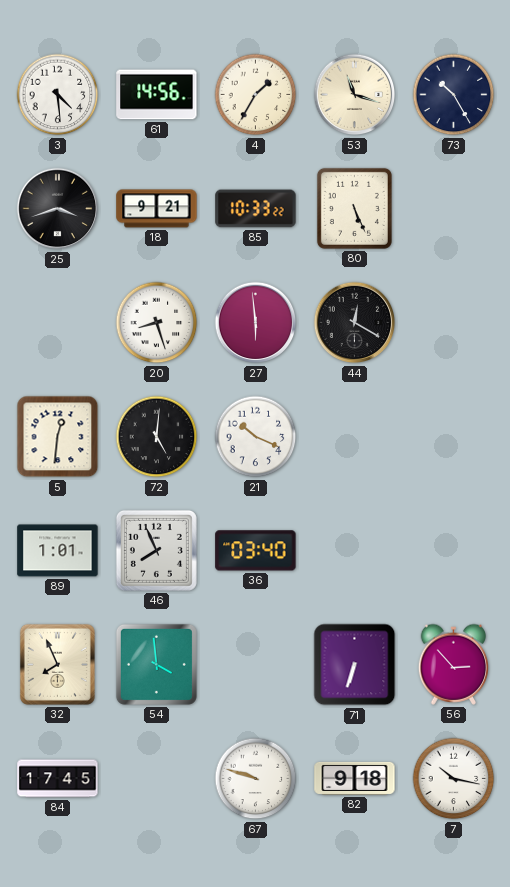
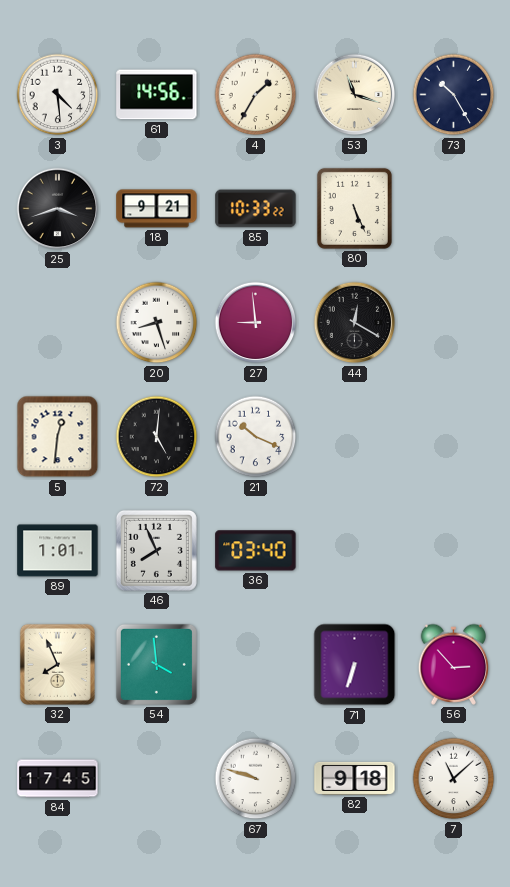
27: 5:59 -> 8:59 (256, 323)
7: 10:17 -> 11:08 (454, 779)
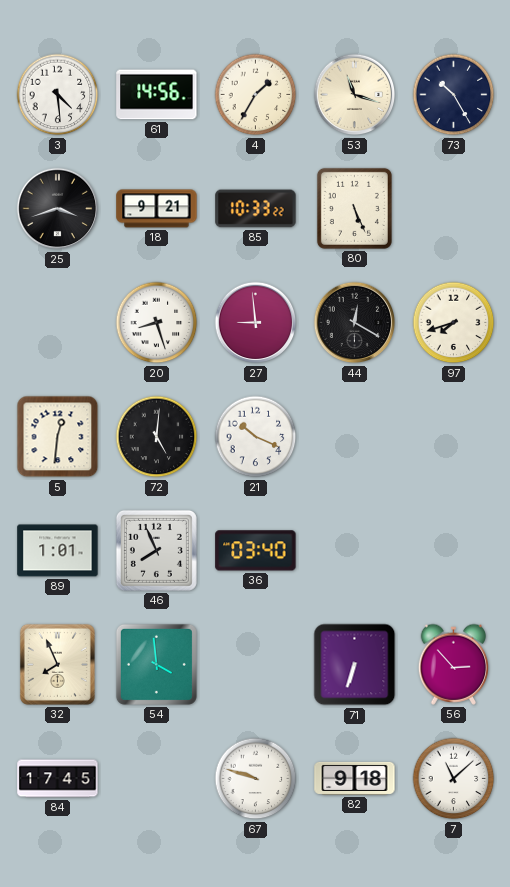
97: none -> 7:42 (454, 323)
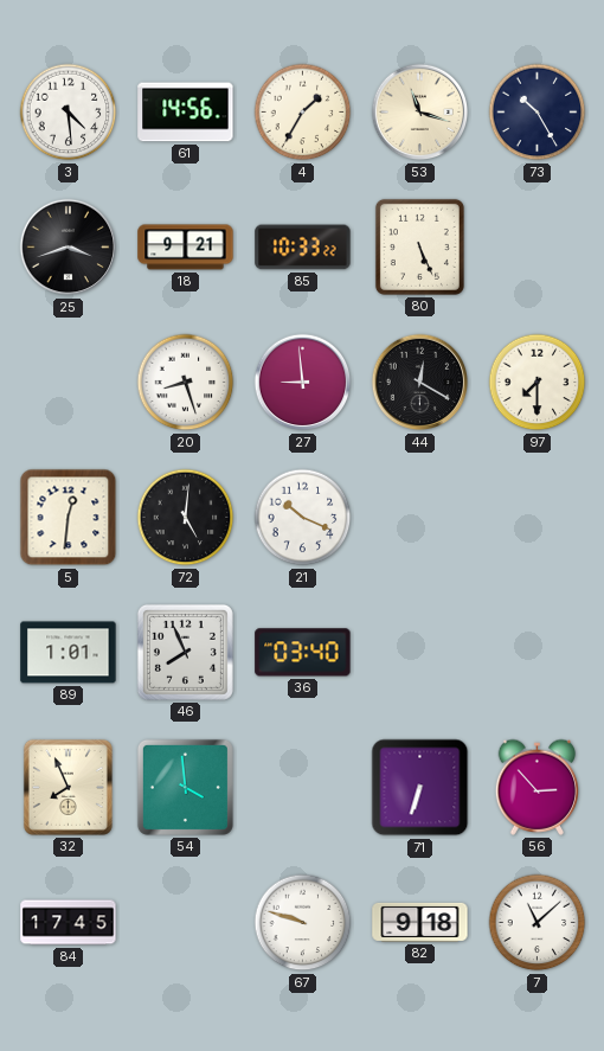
97: 7:42 -> 7:30 (538, 383)
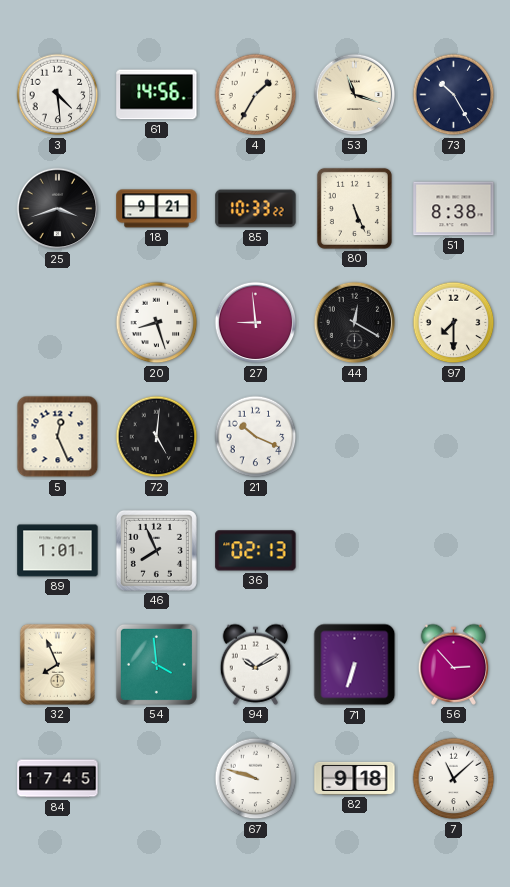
51: none -> 8:38 (454, 209)
5: 12:31 -> 12:26 (58, 437)
36: 03:40 -> 02:13 (256, 551)
94: none -> 10:10 (256, 664)
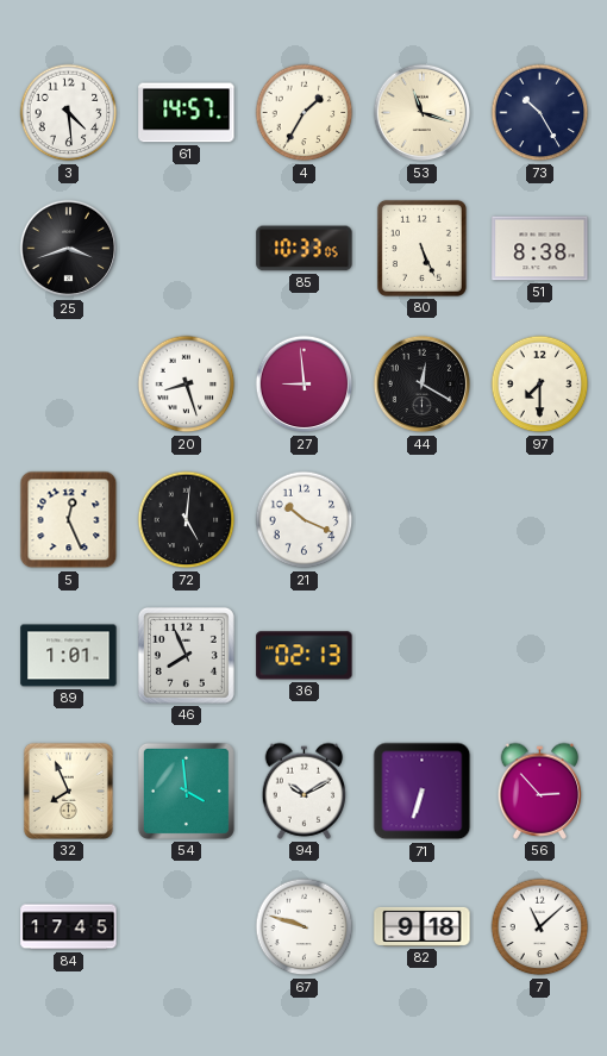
61: 14:56 -> 14:57 (187, 113)
18: 9:21 -> none (157, 209)
85: 10:33:22 -> 10:33:05 (305, 249)
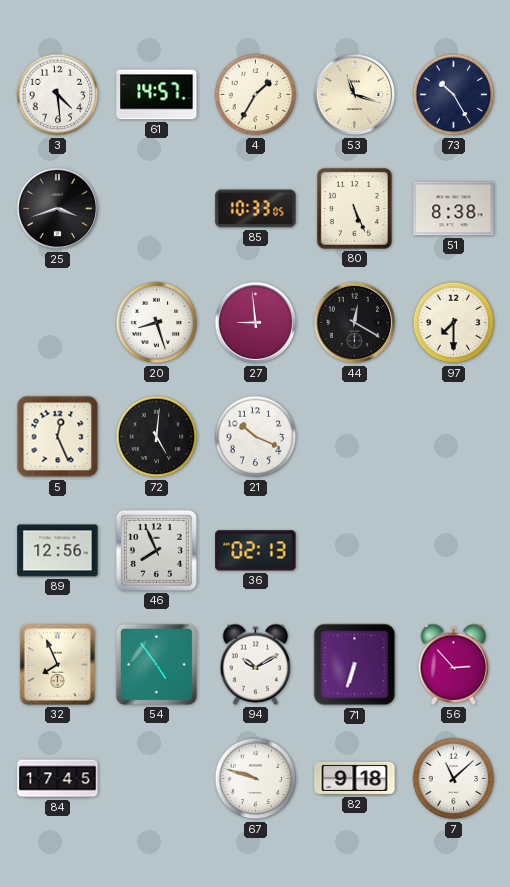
89: 1:01 -> 12:56 (58, 551)
54: 3:59 -> 4:54 (156, 664)
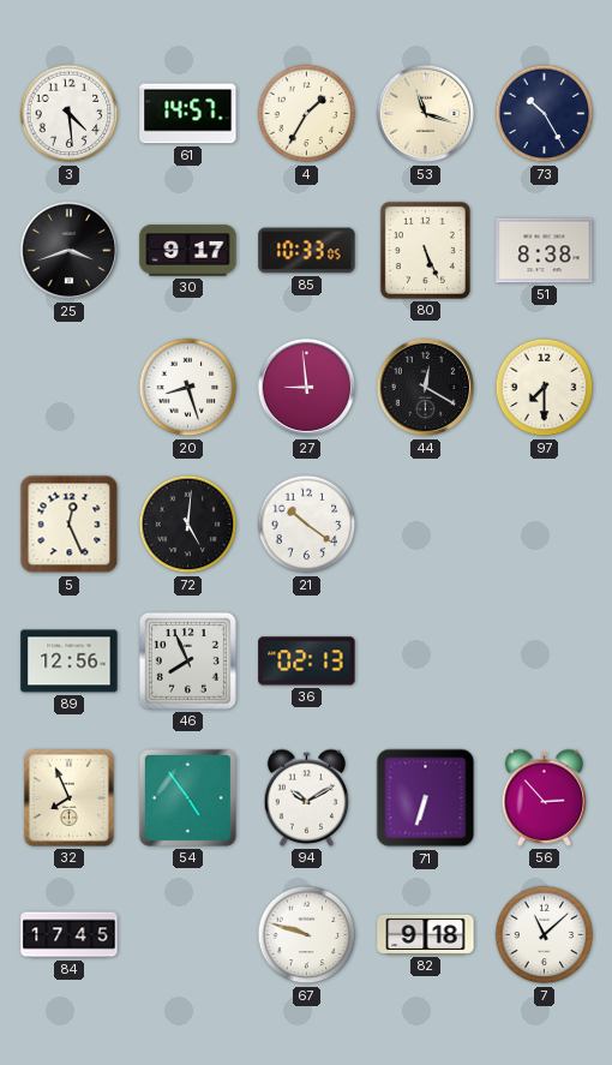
30: none -> 9:17 (188, 251)
21: 10:19 -> 10:21 (307, 525)
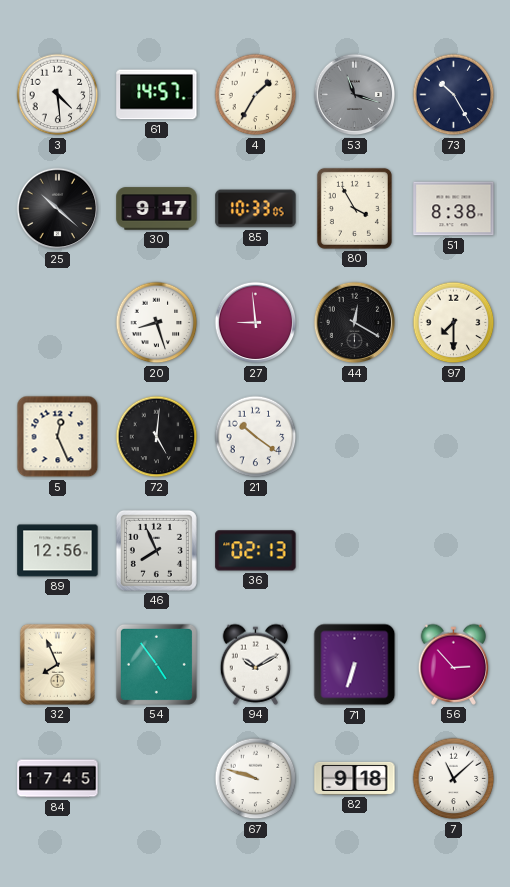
53 dial: cream -> grey (355, 95)
25: 3:42 -> 10:22 (58, 209)
80: 5:26 -> 3:55 (354, 208)
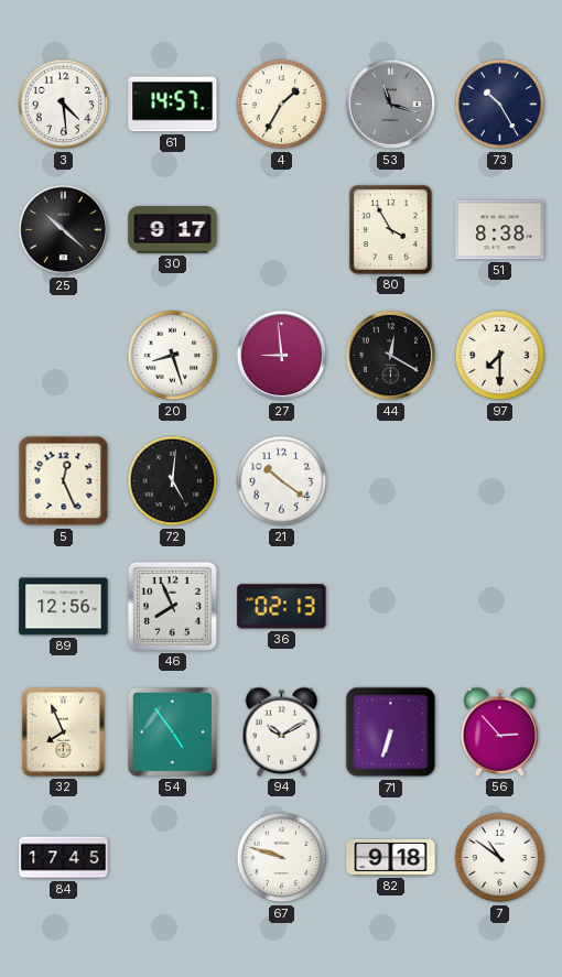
85: 10:33 -> none (256, 209)
7: 11:08 -> 10:51 (500, 858)
